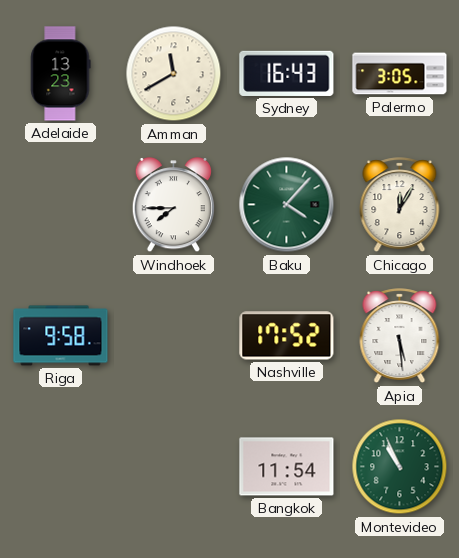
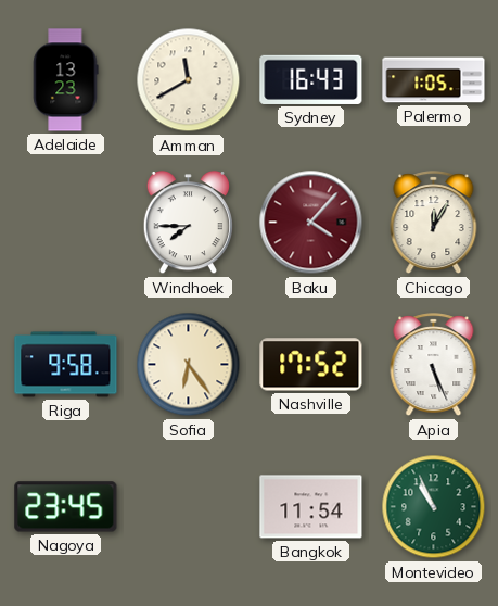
Palermo: 3:05 -> 1:05 (434, 80)
Baku dial: green -> burgundy (311, 223)
Sofia: none -> 6:24 (189, 365)
Apia: 5:29 -> 5:26 (434, 365)
Nagoya: none -> 23:45 (66, 507)
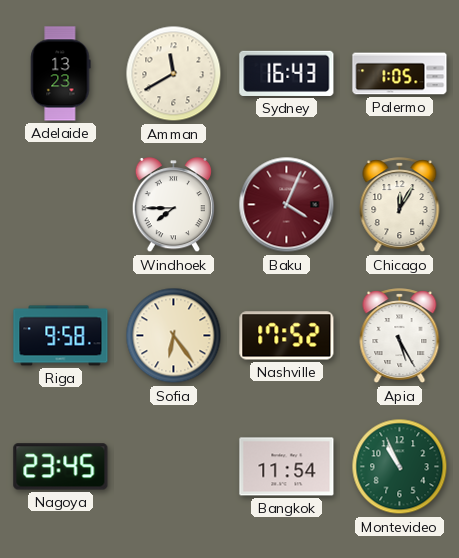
Baku: 4:07 -> 4:04 (287, 205)
Apia: 5:26 -> 5:25 (400, 336)
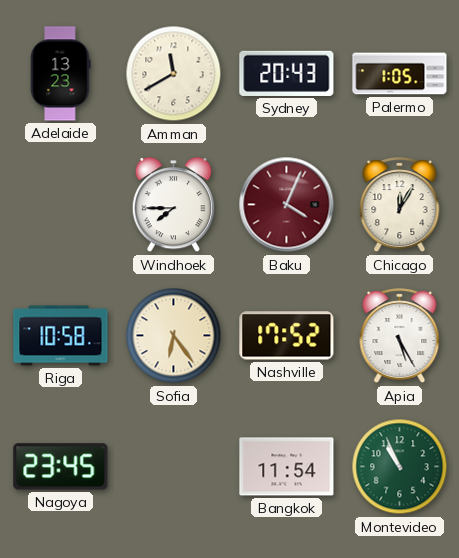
Sydney: 16:43 -> 20:43 (287, 73)
Riga: 9:58 -> 10:58 (61, 336)
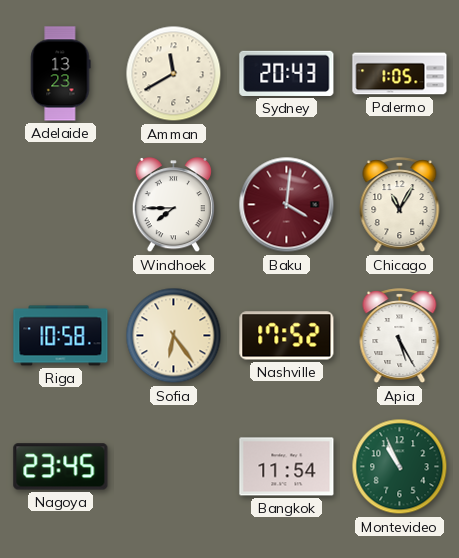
Baku: 4:04 -> 4:01 (287, 205)
Chicago: 12:05 -> 11:05 (400, 205)
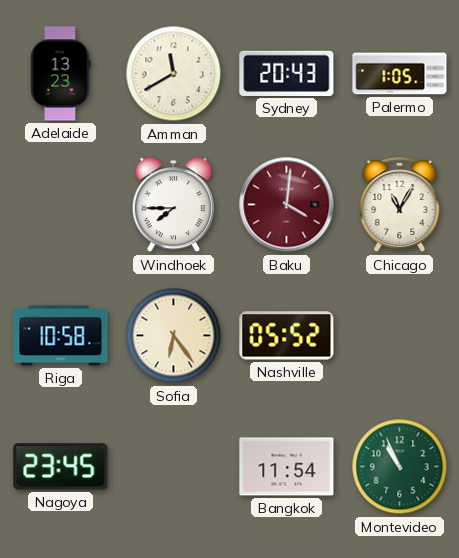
Nashville: 17:52 -> 05:52 (287, 336)
Apia: 5:25 -> none (400, 336)
